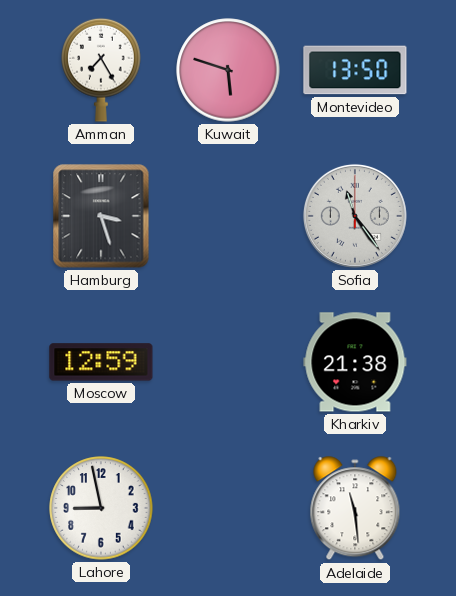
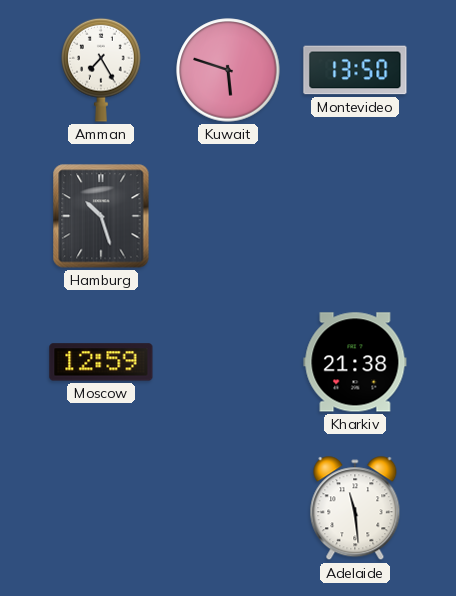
Hamburg: 3:27 -> 10:27 (101, 216)
Sofia: 11:24 -> none (355, 216)
Lahore: 8:58 -> none (101, 508)
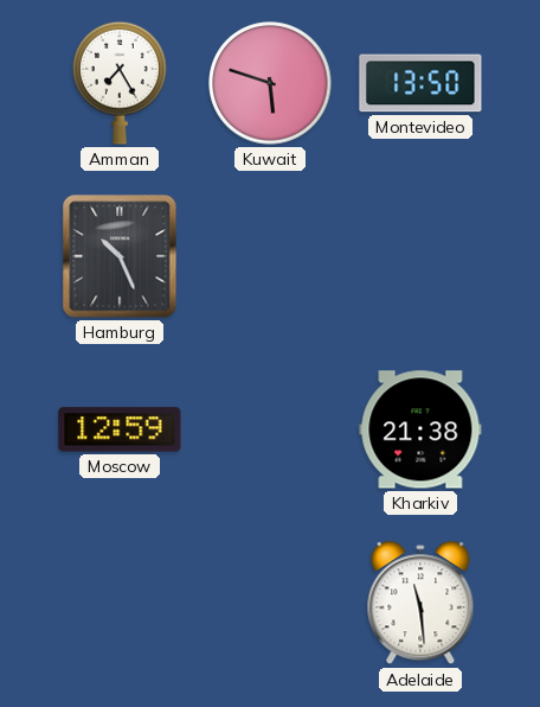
Hamburg: 10:27 -> 10:26 (120, 256)
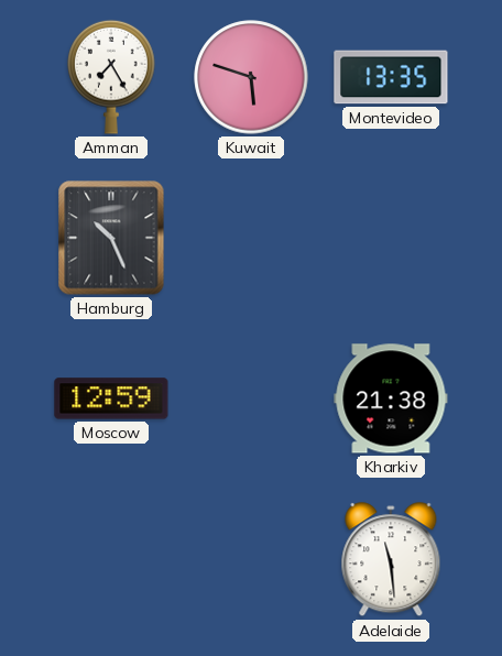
Montevideo: 13:50 -> 13:35 (391, 77)
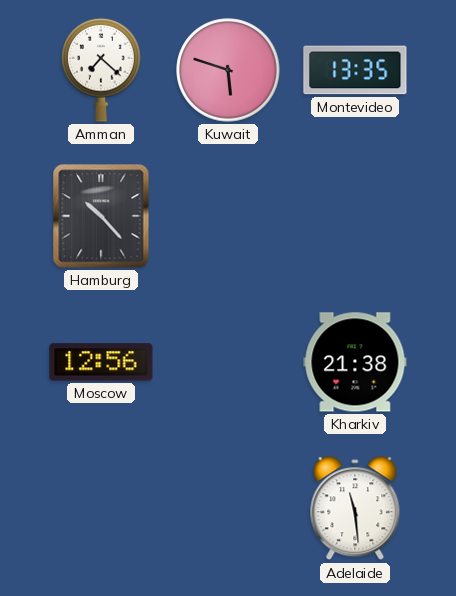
Amman: 7:25 -> 7:22 (101, 70)
Hamburg: 10:26 -> 10:23 (101, 216)
Moscow: 12:59 -> 12:56 (101, 362)
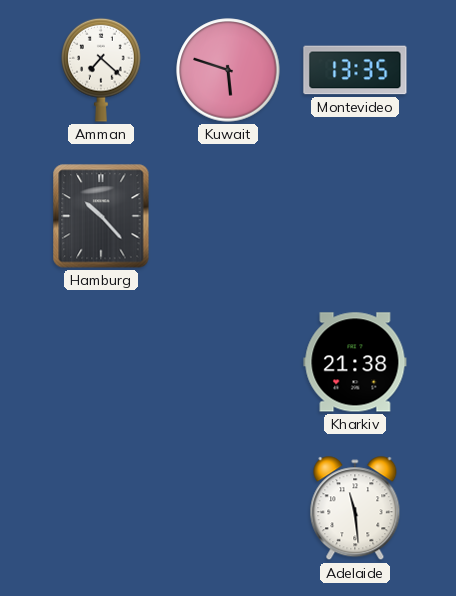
Moscow: 12:56 -> none (101, 362)
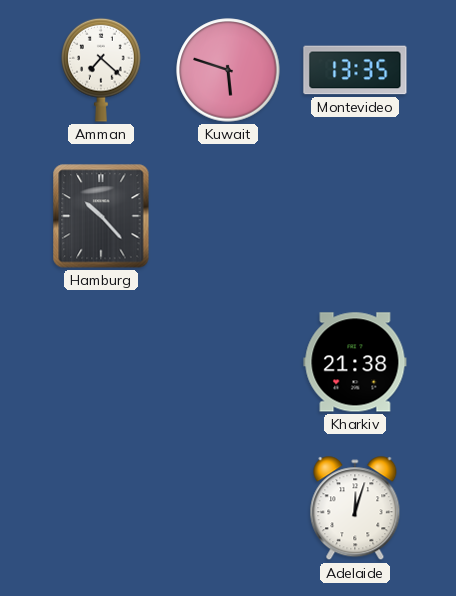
Adelaide: 11:29 -> 12:03 (355, 509)
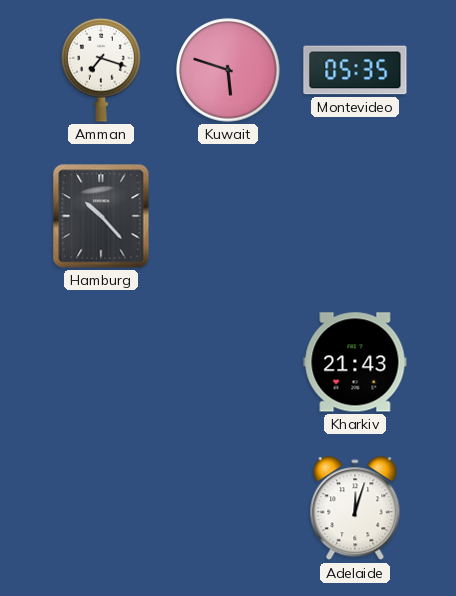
Amman: 7:22 -> 7:18 (101, 70)
Montevideo: 13:35 -> 05:35 (355, 70)
Kharkiv: 21:38 -> 21:43 (355, 362)
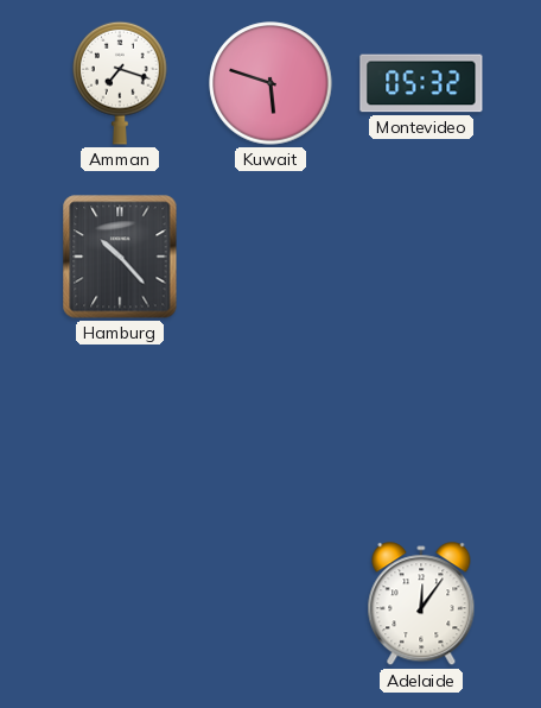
Montevideo: 05:35 -> 05:32 (421, 83)
Kharkiv: 21:43 -> none (355, 362)
Adelaide: 12:03 -> 12:06 (421, 605)
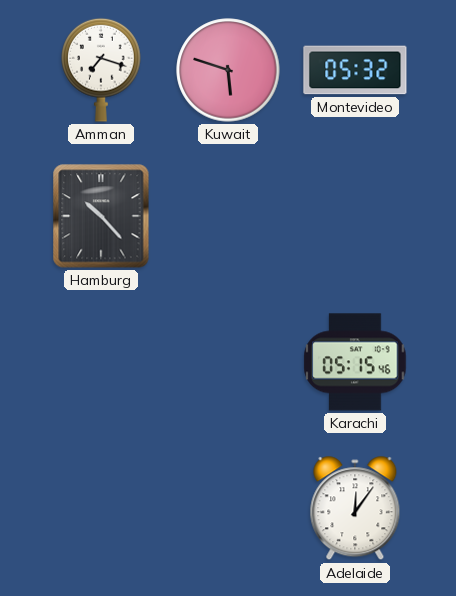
Karachi: none -> 05:15 (355, 362)
